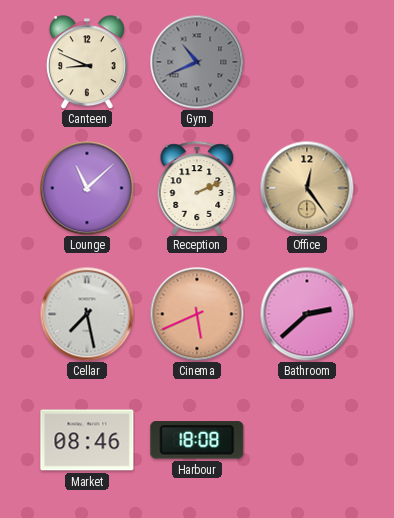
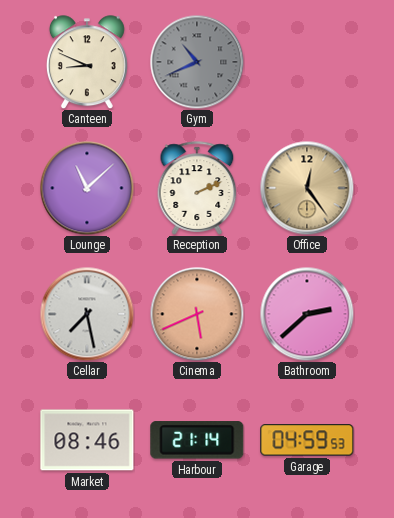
Harbour: 18:08 -> 21:14 (197, 440)
Garage: none -> 04:59 (307, 440)
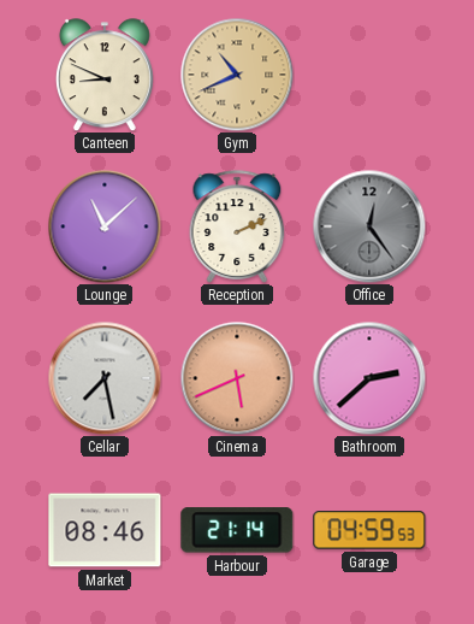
Gym dial: grey -> champagne (237, 75)
Office dial: champagne -> grey (369, 226)
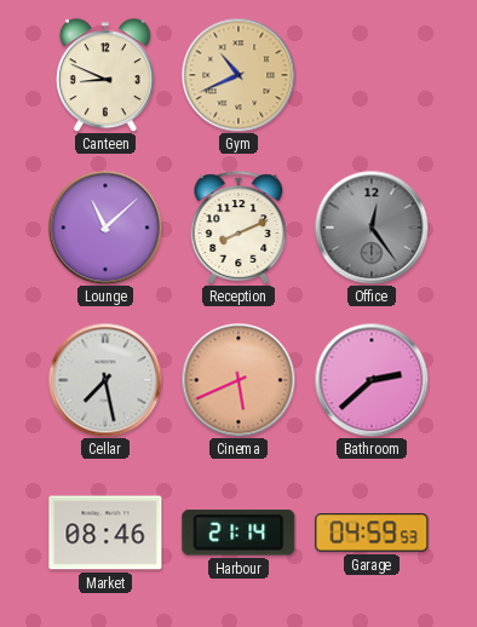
Reception: 2:11 -> 8:11 (238, 228)
